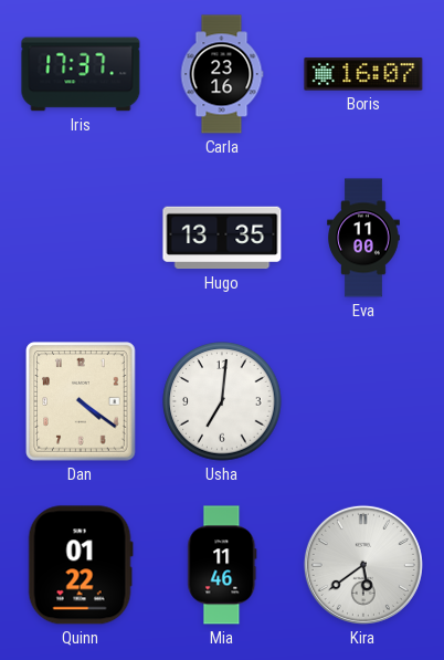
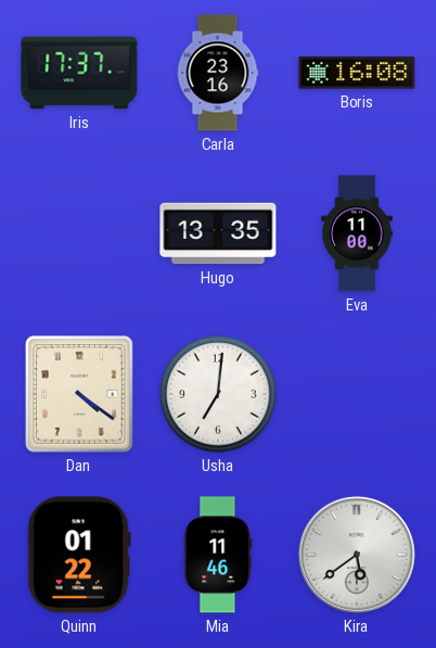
Boris: 16:07 -> 16:08 (357, 73)
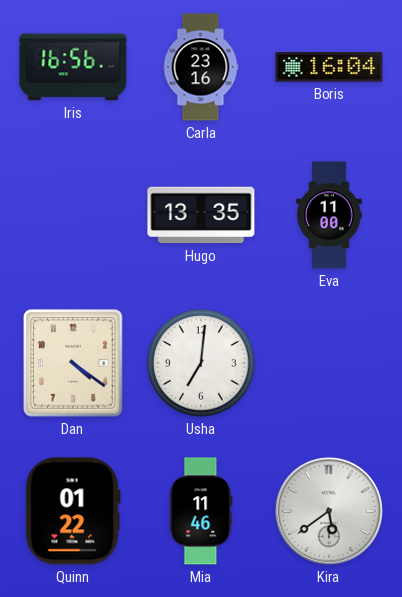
Iris: 17:37 -> 16:56 (73, 67)
Boris: 16:08 -> 16:04 (329, 67)
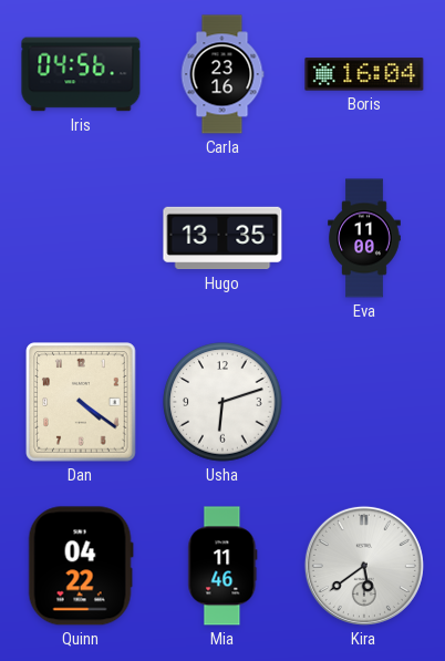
Iris: 16:56 -> 04:56 (81, 74)
Usha: 7:01 -> 6:12 (222, 402)
Quinn: 01:22 -> 04:22 (81, 566)
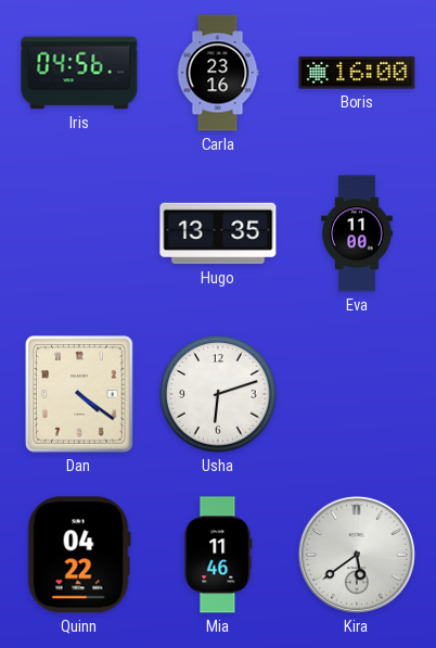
Boris: 16:04 -> 16:00 (357, 73)
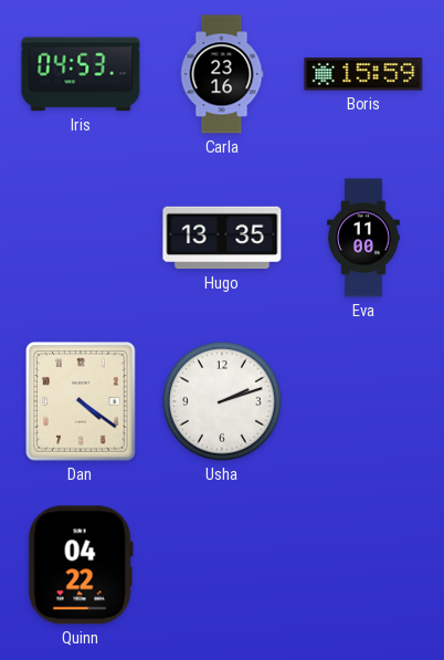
Iris: 04:56 -> 04:53 (81, 74)
Boris: 16:00 -> 15:59 (363, 74)
Usha: 6:12 -> 2:12 (222, 401)
Mia: 11:46 -> none (218, 555)
Kira: 5:39 -> none (357, 555)
